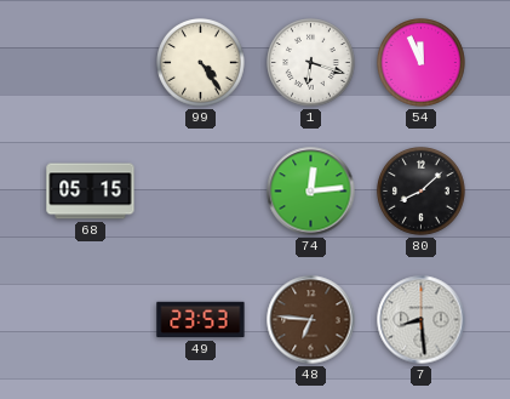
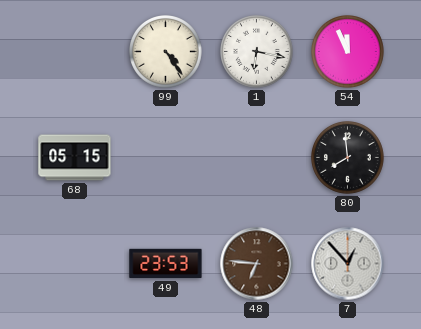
1: 6:18 -> 6:17 (257, 52)
74: 12:14 -> none (311, 192)
80: 8:08 -> 7:59 (348, 158)
7: 8:29 -> 12:53 (348, 264)
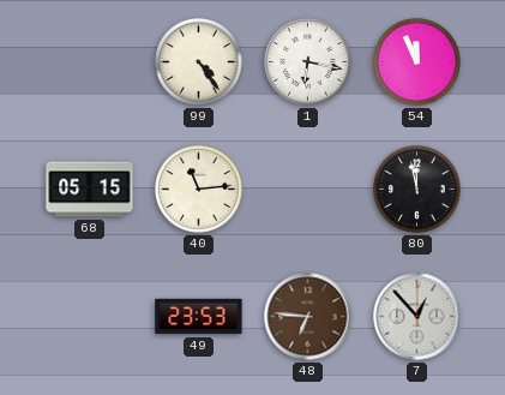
40: none -> 11:14 (199, 190)
80: 7:59 -> 11:58 (417, 190)
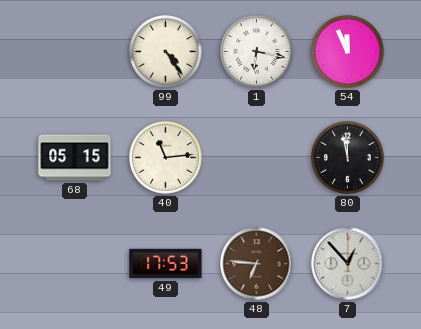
49: 23:53 -> 17:53 (166, 264)
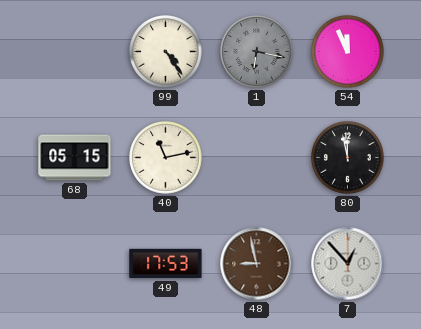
1 dial: white -> grey (257, 52)
40: 11:14 -> 11:13 (166, 158)
48: 6:46 -> 8:58 (257, 264)
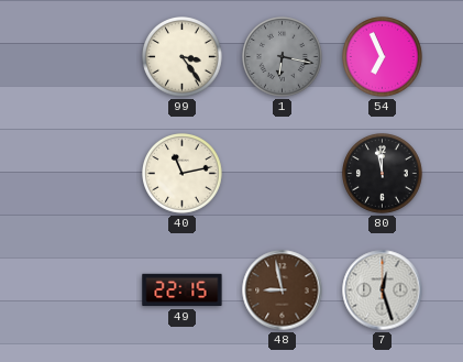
99: 4:24 -> 3:24 (183, 57)
54: 11:56 -> 6:56 (383, 57)
68: 05:15 -> none (75, 158)
49: 17:53 -> 22:15 (183, 290)
7: 12:53 -> 12:27 (383, 290)
